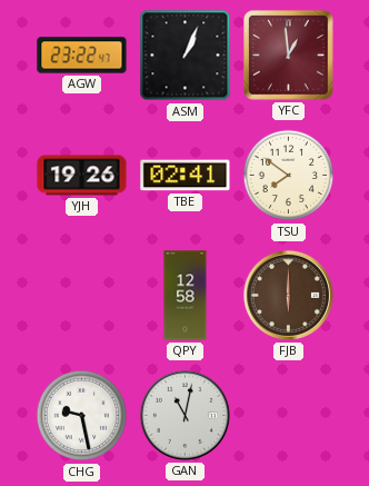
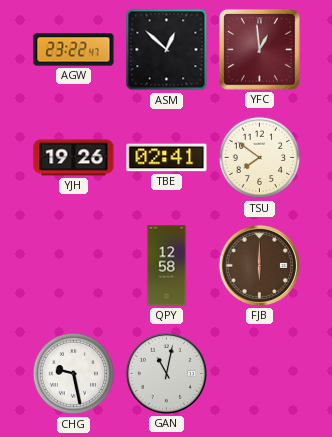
ASM: 1:04 -> 12:52 (167, 50)
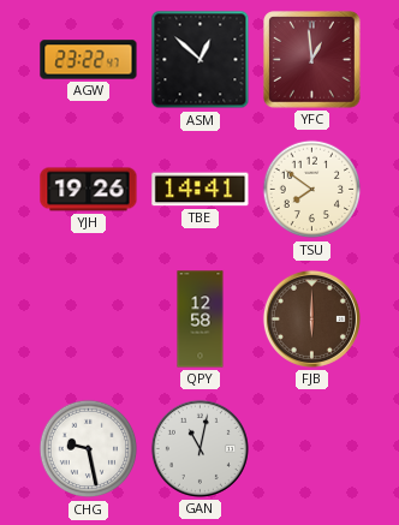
TBE: 02:41 -> 14:41 (201, 190)
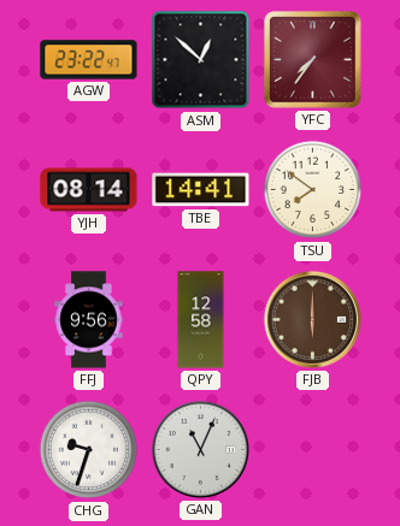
YFC: 12:59 -> 7:36 (313, 60)
YJH: 19:26 -> 08:14 (89, 190)
FFJ: none -> 9:56 (89, 320)
CHG: 9:28 -> 9:33 (89, 450)
GAN: 11:02 -> 11:04 (200, 449)
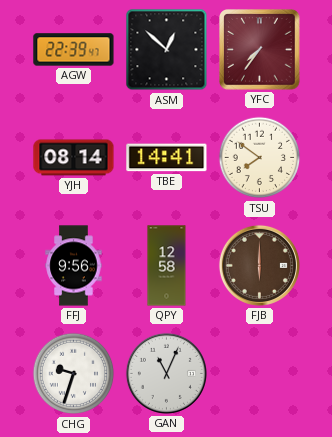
AGW: 23:22 -> 22:39 (74, 50)
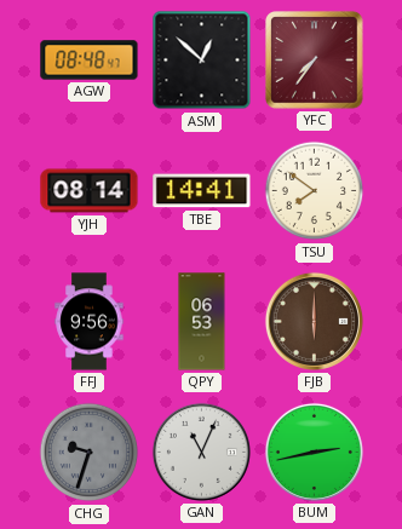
AGW: 22:39 -> 08:48 (90, 61)
QPY: 12:58 -> 06:53 (202, 322)
CHG dial: white -> grey (90, 453)
BUM: none -> 2:43 (314, 452)
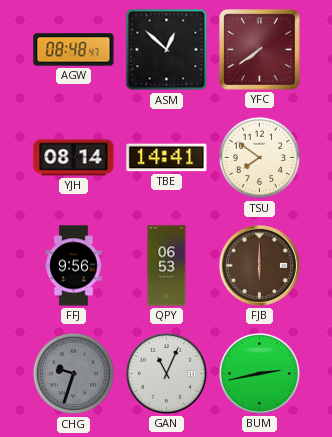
YFC: 7:36 -> 7:39 (260, 50)
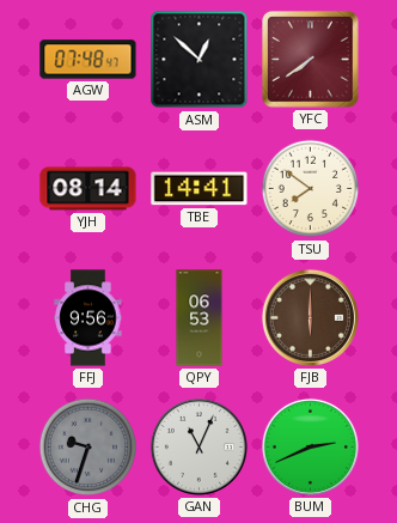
AGW: 08:48 -> 07:48 (88, 60)
BUM: 2:43 -> 2:41 (310, 446)
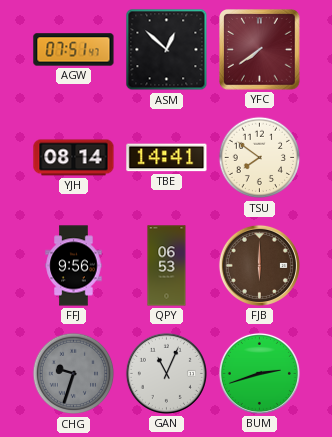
AGW: 07:48 -> 07:51 (74, 50)
BUM: 2:41 -> 2:42 (259, 373)
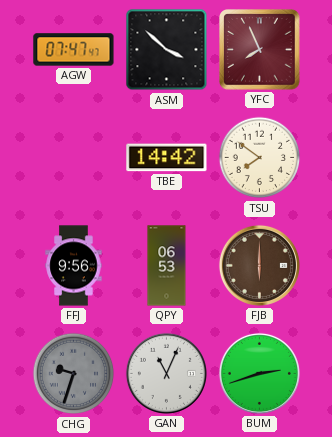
AGW: 07:51 -> 07:47 (74, 50)
ASM: 12:52 -> 3:52 (167, 50)
YFC: 7:39 -> 7:56 (260, 50)
YJH: 08:14 -> none (74, 158)
TBE: 14:41 -> 14:42 (167, 158)
